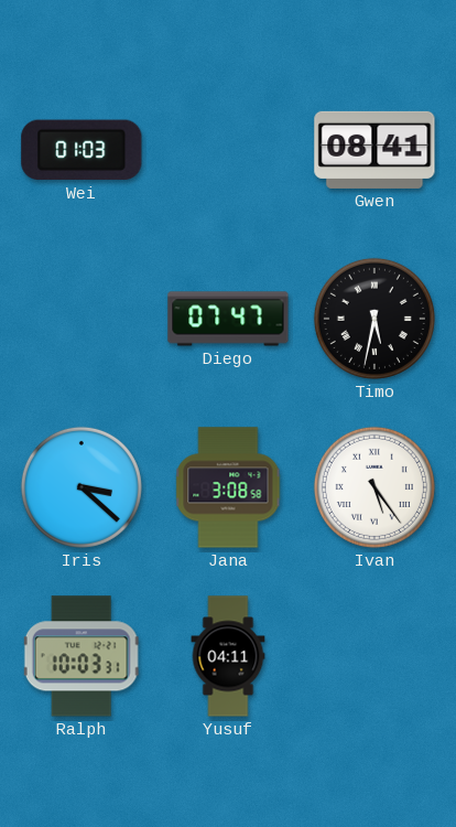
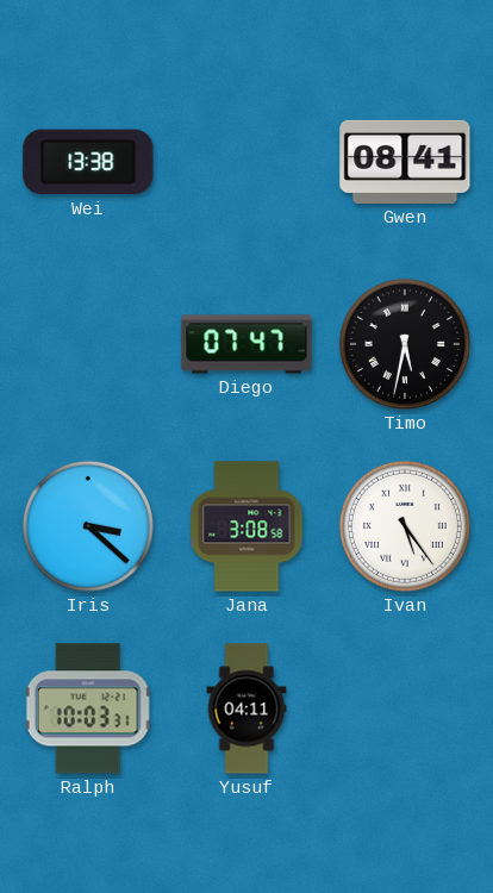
Wei: 01:03 -> 13:38 (88, 162)
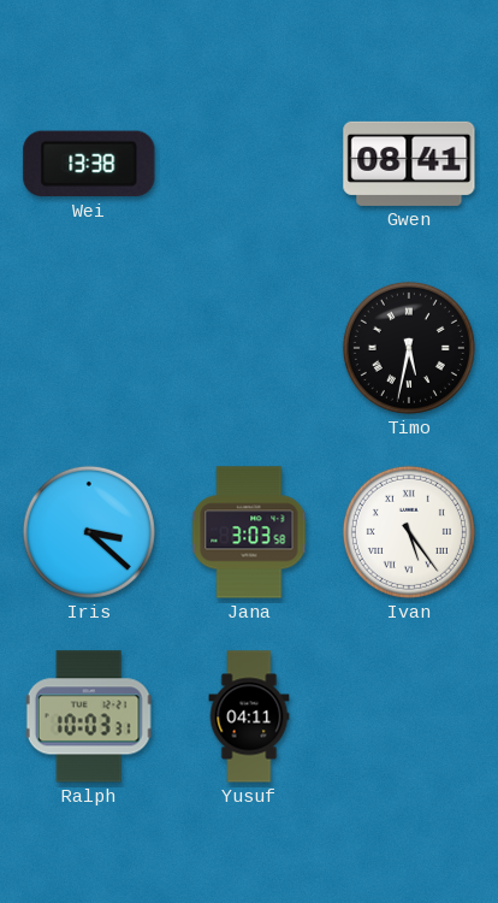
Diego: 07:47 -> none (246, 344)
Jana: 3:08 -> 3:03 (249, 532)
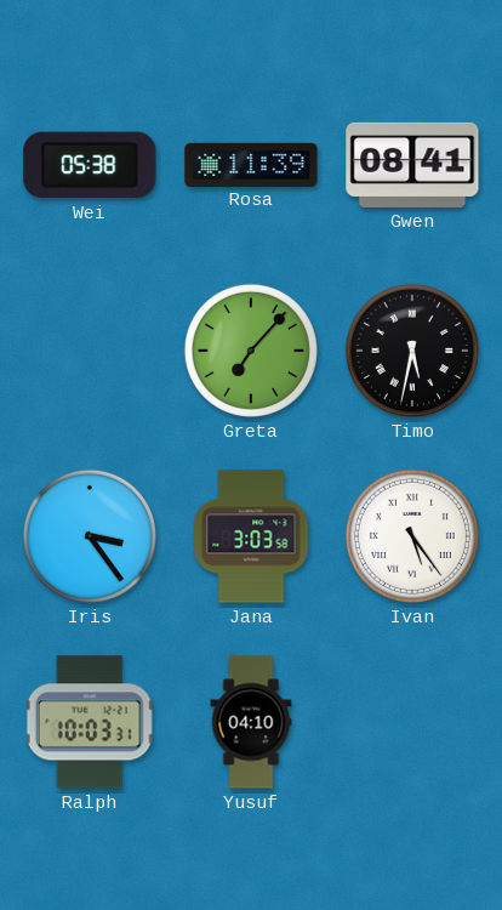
Wei: 13:38 -> 05:38 (90, 165)
Rosa: none -> 11:39 (251, 164)
Greta: none -> 7:07 (251, 351)
Iris: 3:22 -> 3:24 (90, 536)
Yusuf: 04:11 -> 04:10 (251, 722)
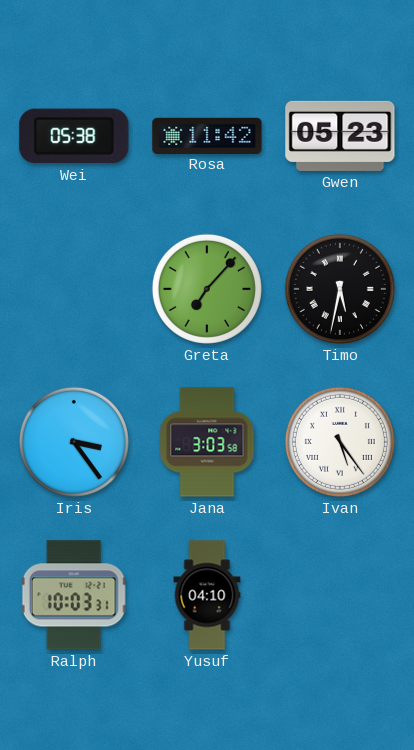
Rosa: 11:39 -> 11:42 (207, 135)
Gwen: 08:41 -> 05:23 (340, 136)
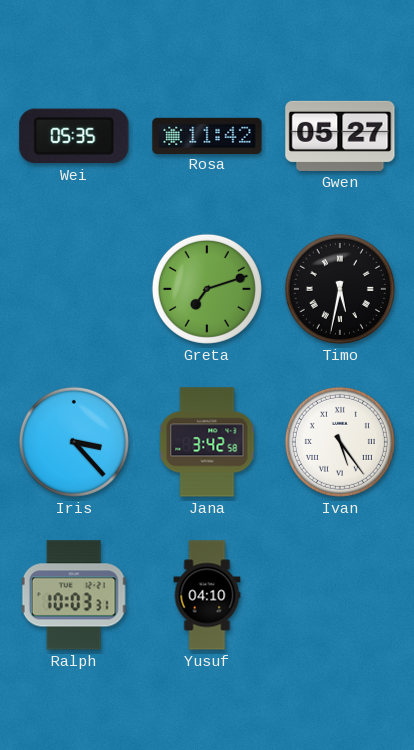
Wei: 05:38 -> 05:35 (74, 136)
Gwen: 05:23 -> 05:27 (340, 136)
Greta: 7:07 -> 7:12 (207, 289)
Iris: 3:24 -> 3:23 (74, 442)
Jana: 3:03 -> 3:42 (207, 442)
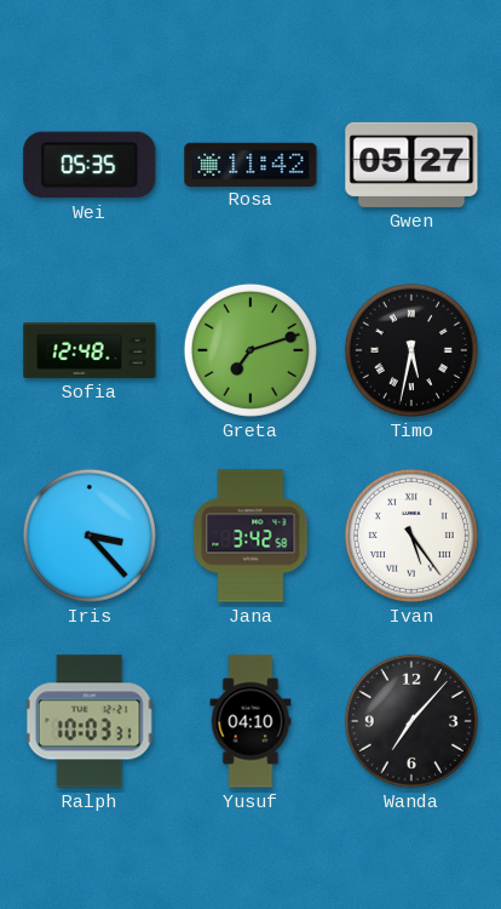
Sofia: none -> 12:48 (90, 350)
Wanda: none -> 7:07 (411, 721)
